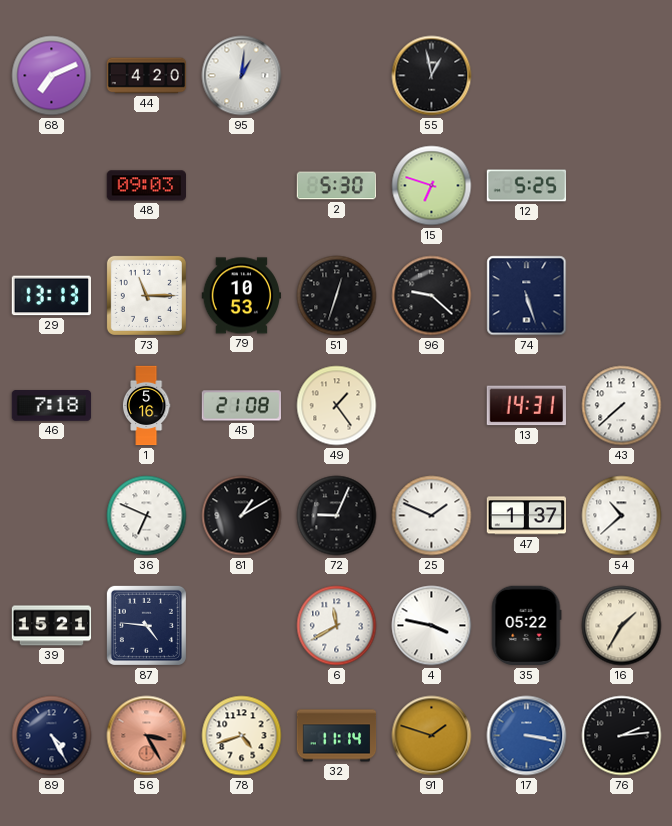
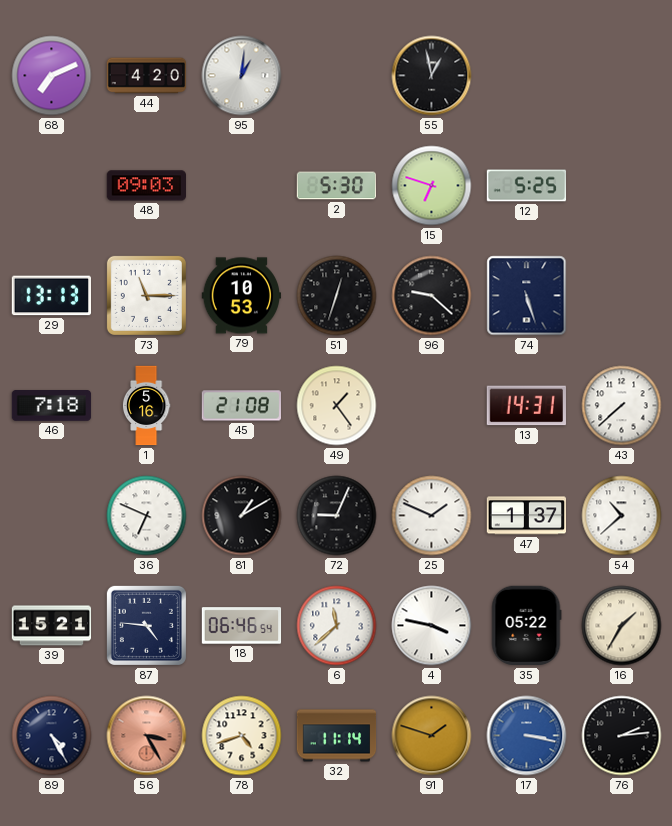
18: none -> 06:46 (242, 626)
6: 11:40 -> 11:38 (337, 626)
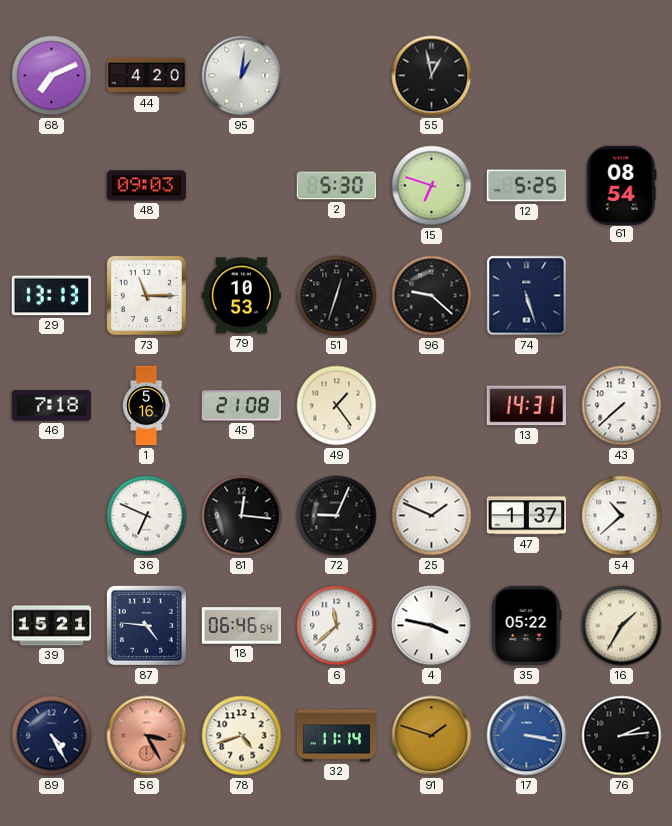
61: none -> 08:54 (622, 185)
81: 1:10 -> 12:16 (242, 516)
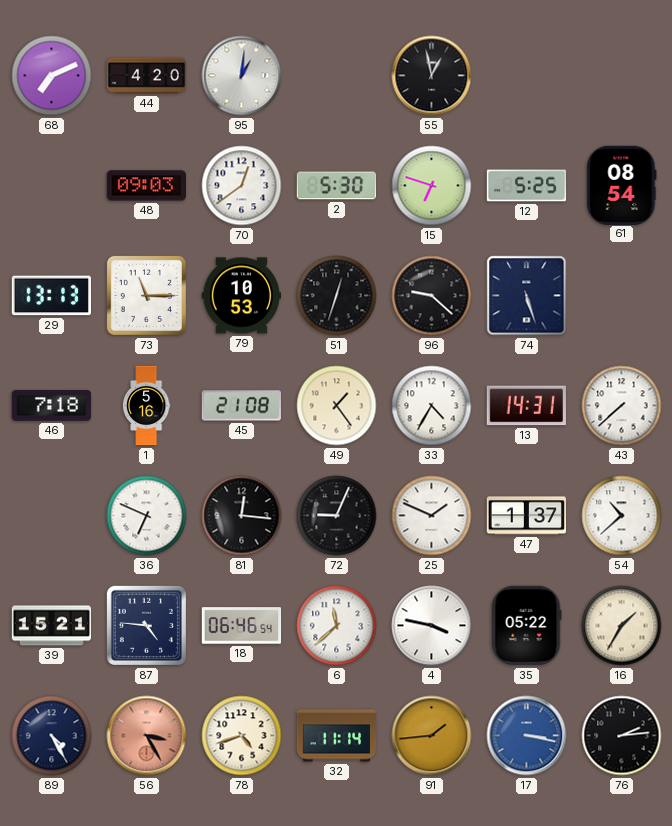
70: none -> 12:39 (242, 186)
33: none -> 4:35 (432, 406)
91: 1:48 -> 1:44 (432, 736)
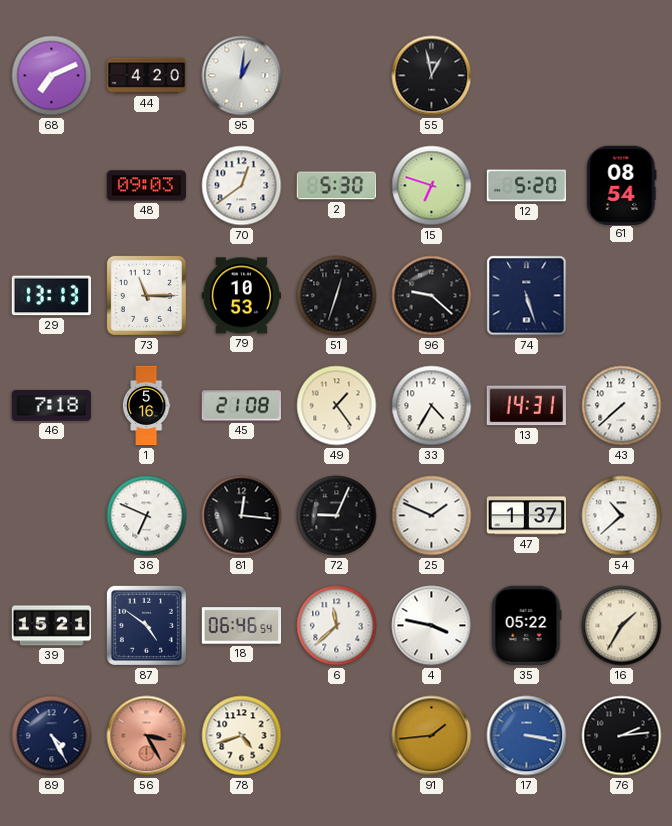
12: 5:25 -> 5:20 (527, 186)
87: 4:46 -> 4:51 (146, 625)
32: 11:14 -> none (337, 736)
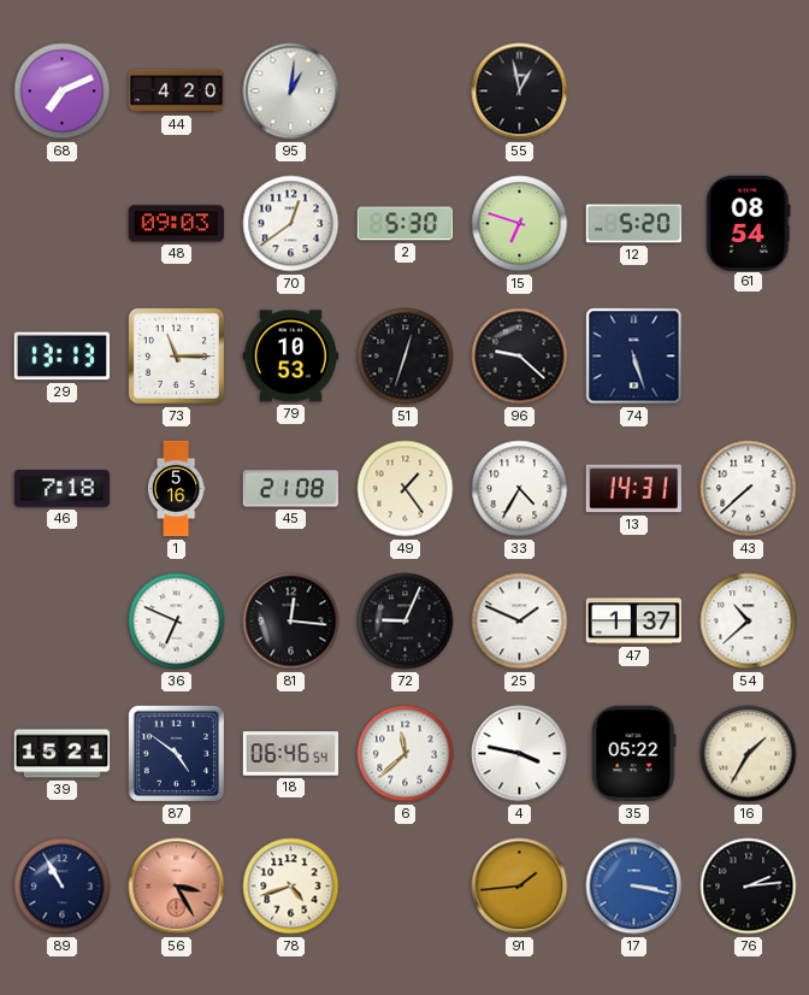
89: 4:25 -> 10:55 (63, 887)
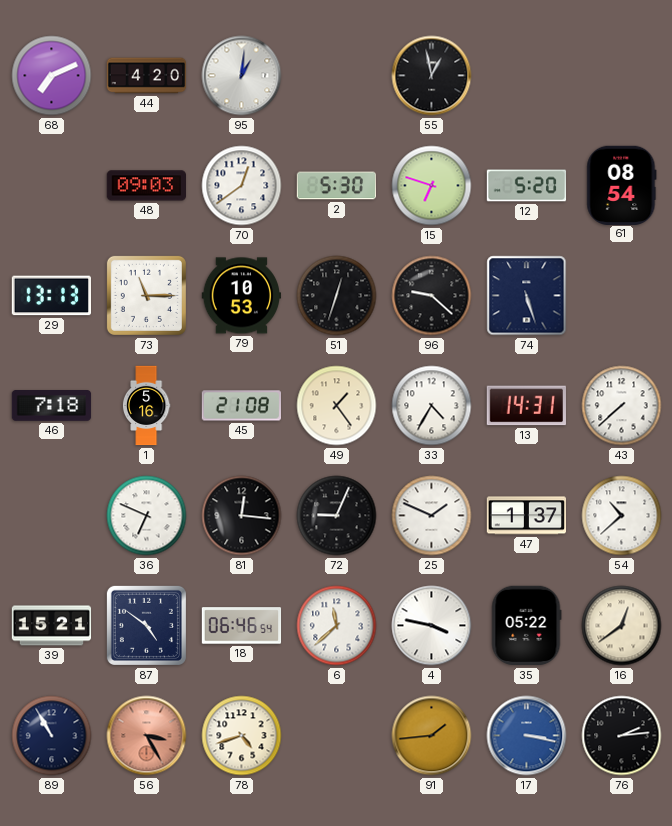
16: 1:35 -> 12:39 (622, 626)
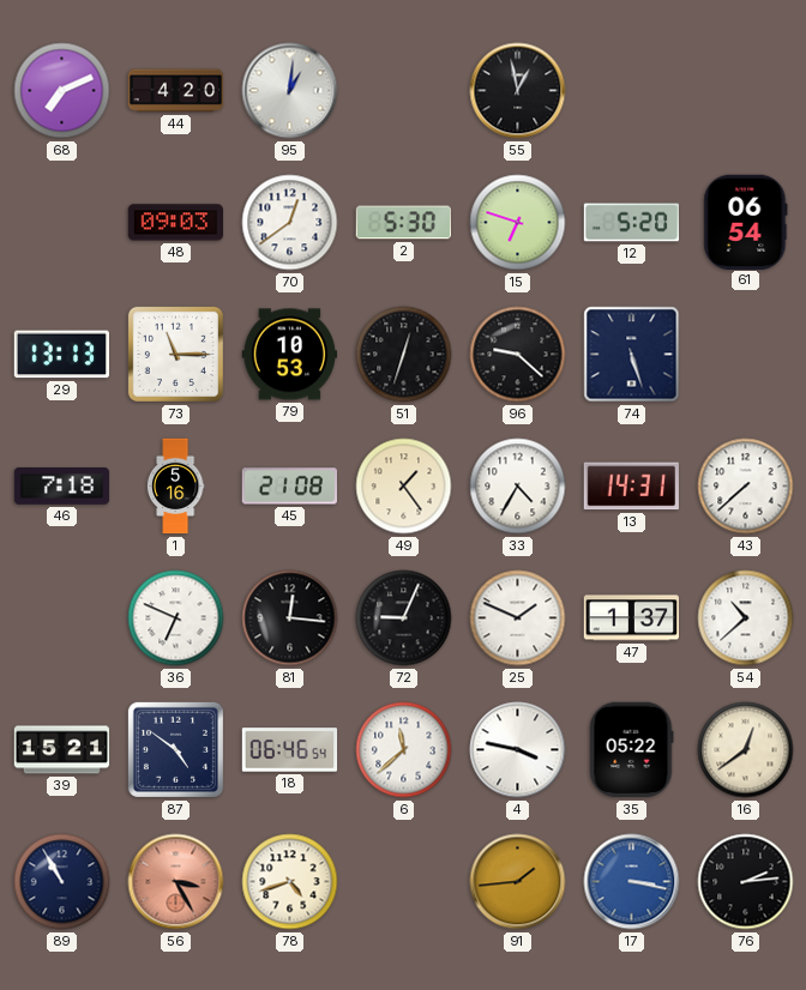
61: 08:54 -> 06:54 (746, 222)
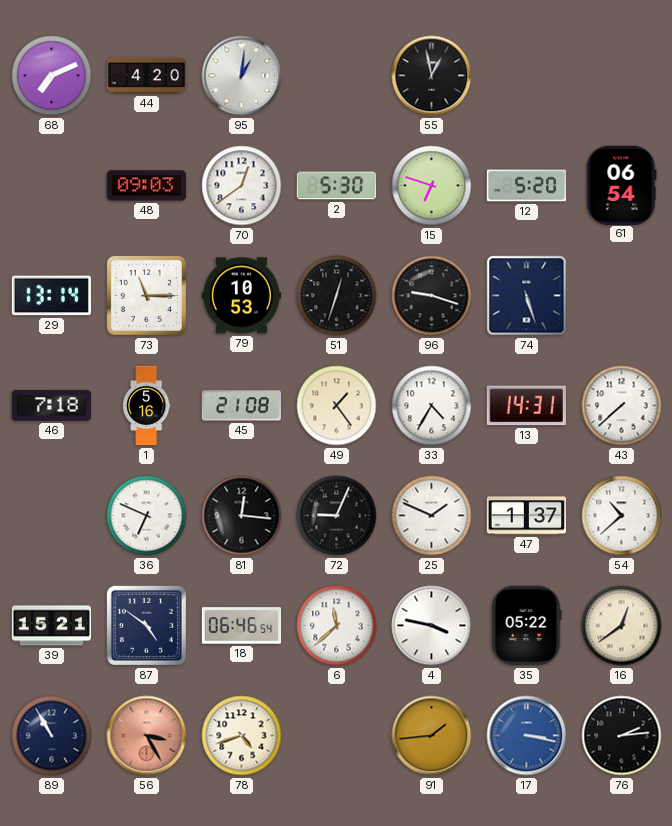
29: 13:13 -> 13:14 (51, 296)
96: 9:22 -> 9:18 (432, 296)
